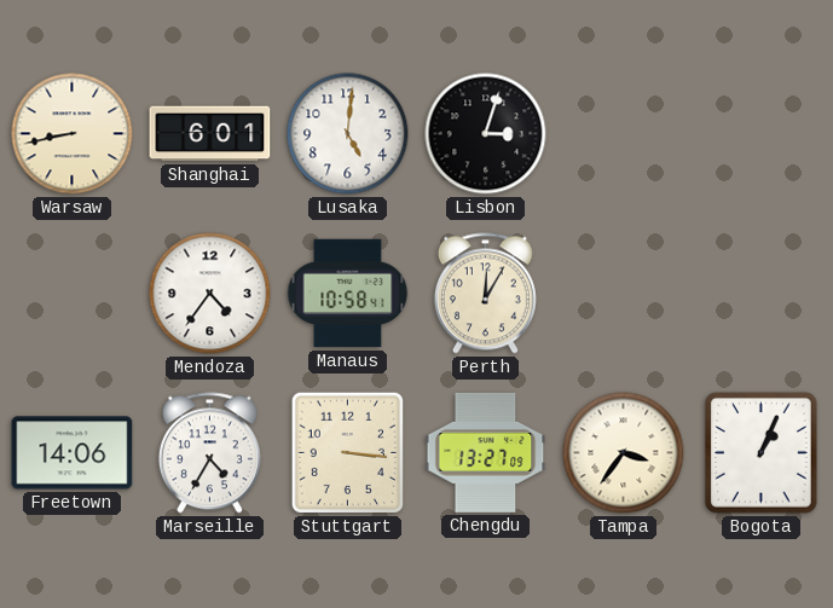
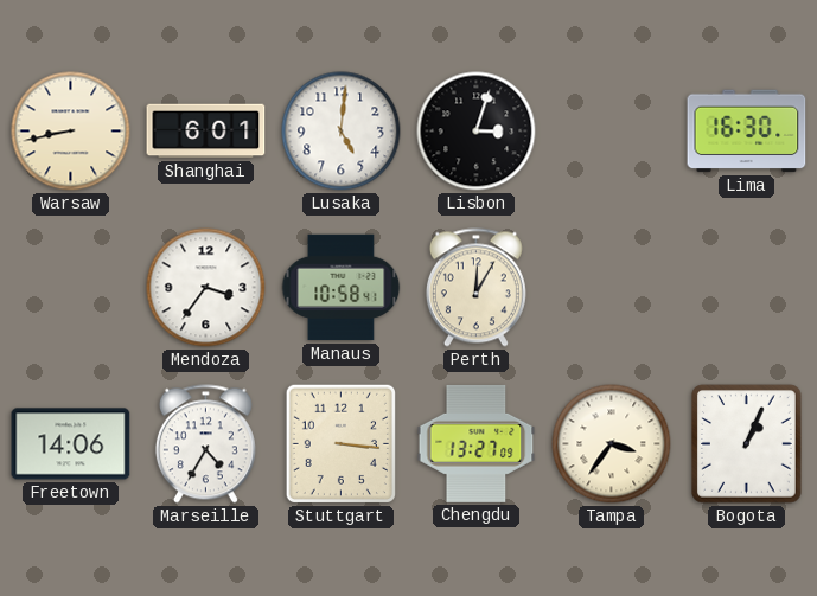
Lima: none -> 16:30 (747, 132)
Mendoza: 4:36 -> 3:36 (206, 288)
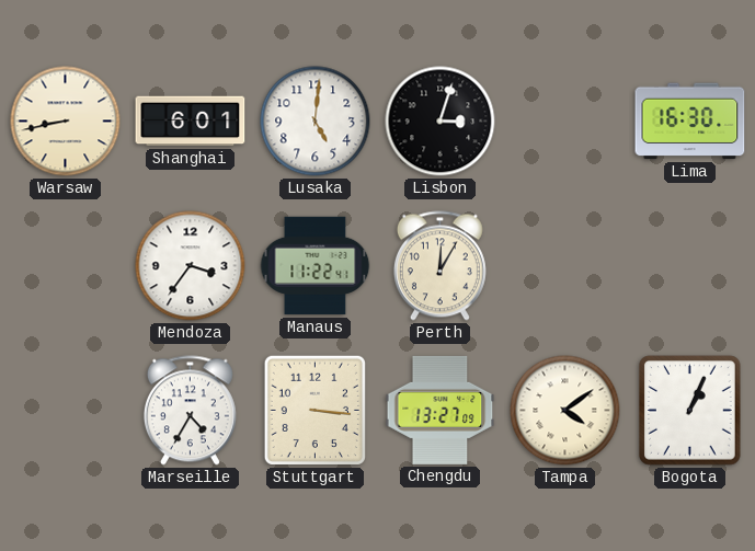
Manaus: 10:58 -> 11:22 (316, 266)
Freetown: 14:06 -> none (71, 444)
Tampa: 3:36 -> 4:09 (565, 411)
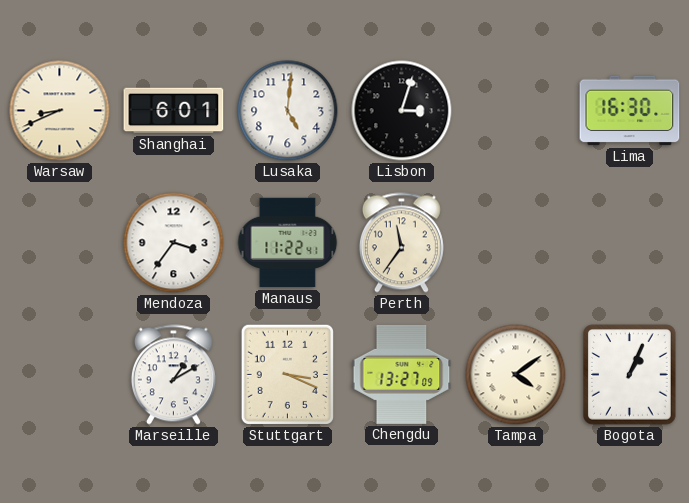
Warsaw: 8:43 -> 8:41 (60, 111)
Perth: 12:05 -> 11:36 (401, 243)
Marseille: 4:35 -> 1:10 (173, 375)
Stuttgart: 3:16 -> 3:19 (287, 374)
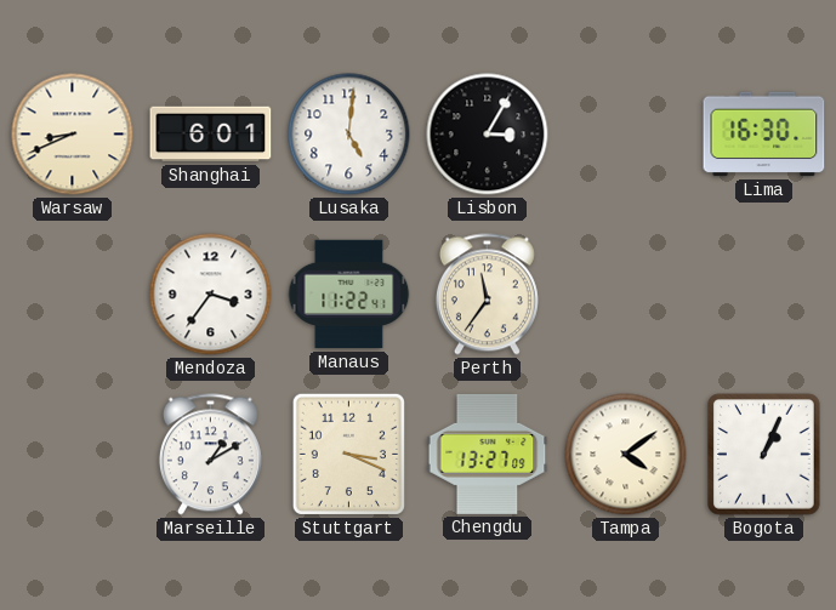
Lisbon: 3:03 -> 3:05 (488, 135)
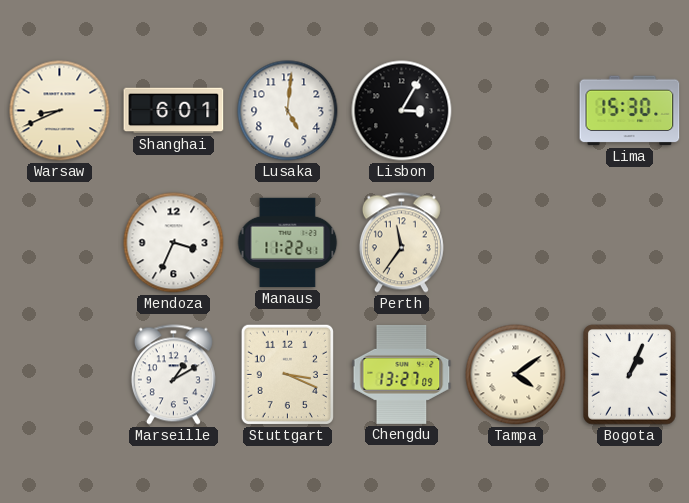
Lima: 16:30 -> 15:30 (630, 111)
Mendoza: 3:36 -> 3:34 (174, 243)
